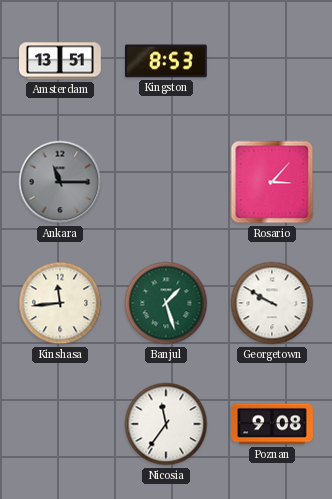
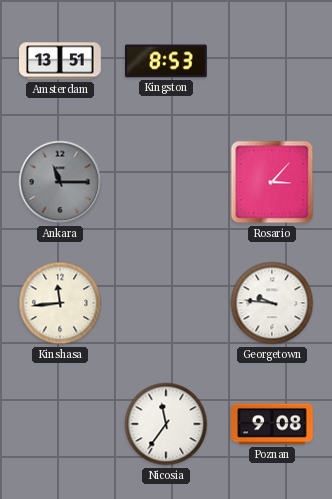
Banjul: 1:27 -> none (166, 303)
Georgetown: 9:50 -> 9:46 (272, 303)
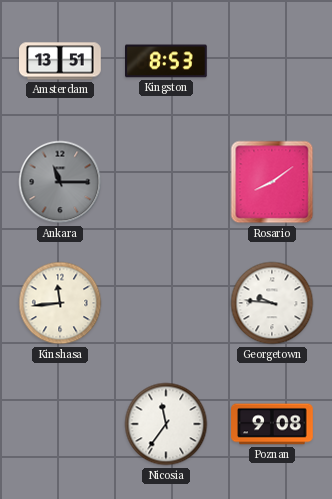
Rosario: 3:07 -> 8:09 (272, 182)
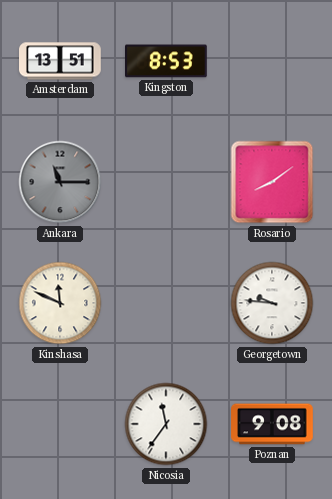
Kinshasa: 11:44 -> 11:49 (60, 303)
